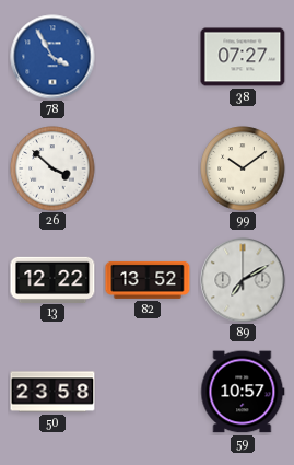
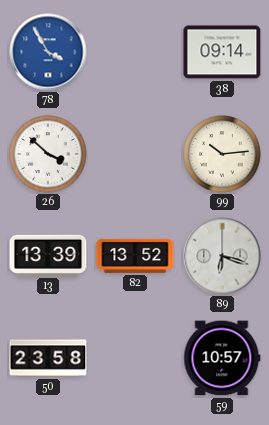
38: 07:27 -> 09:14 (222, 52)
99: 10:09 -> 10:14 (222, 154)
13: 12:22 -> 13:39 (48, 255)
89: 7:10 -> 6:18 (222, 256)
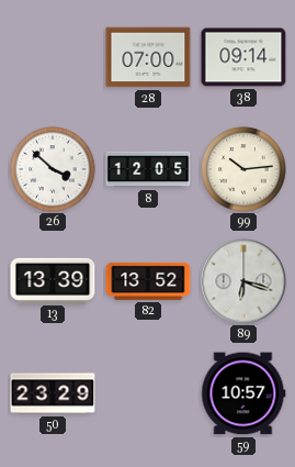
78: 3:55 -> none (48, 52)
28: none -> 07:00 (148, 57)
8: none -> 12:05 (148, 169)
50: 23:58 -> 23:29 (53, 393)
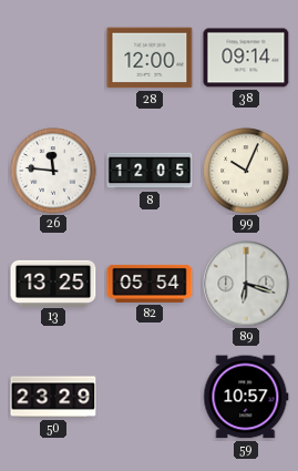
28: 07:00 -> 12:00 (150, 58)
26: 3:52 -> 11:46 (53, 171)
99: 10:14 -> 10:04 (246, 171)
13: 13:39 -> 13:25 (53, 283)
82: 13:52 -> 05:54 (150, 284)
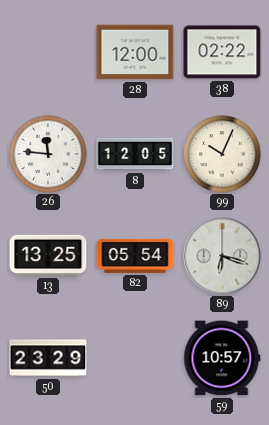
38: 09:14 -> 02:22 (222, 52)
